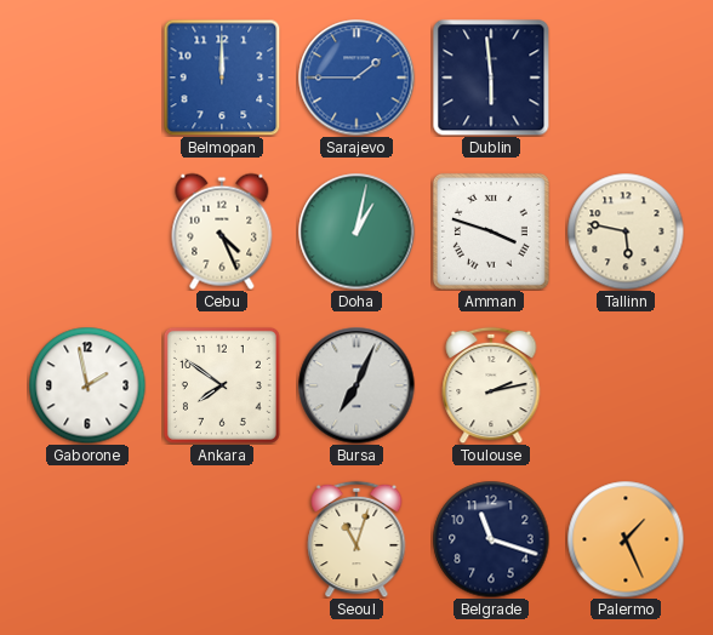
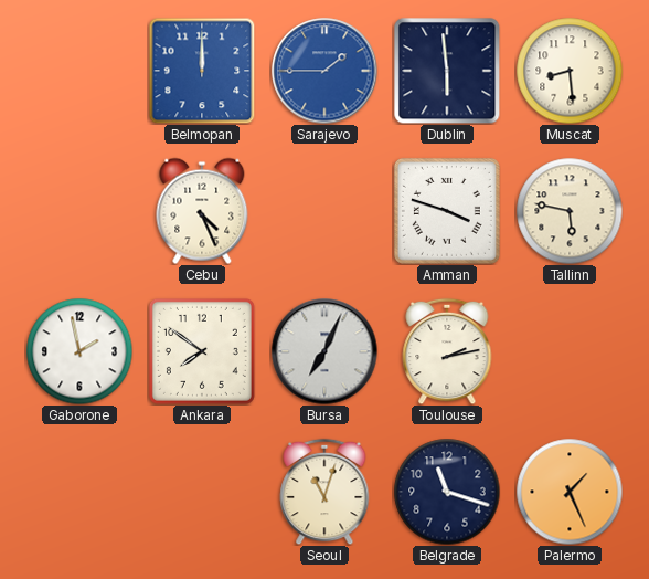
Muscat: none -> 8:29 (570, 71)
Doha: 1:02 -> none (356, 231)
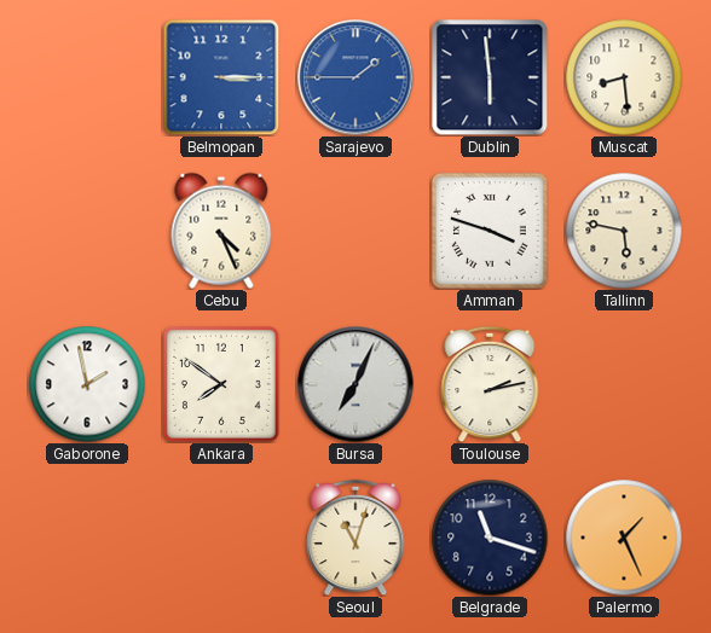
Belmopan: 12:00 -> 3:15 (221, 77)
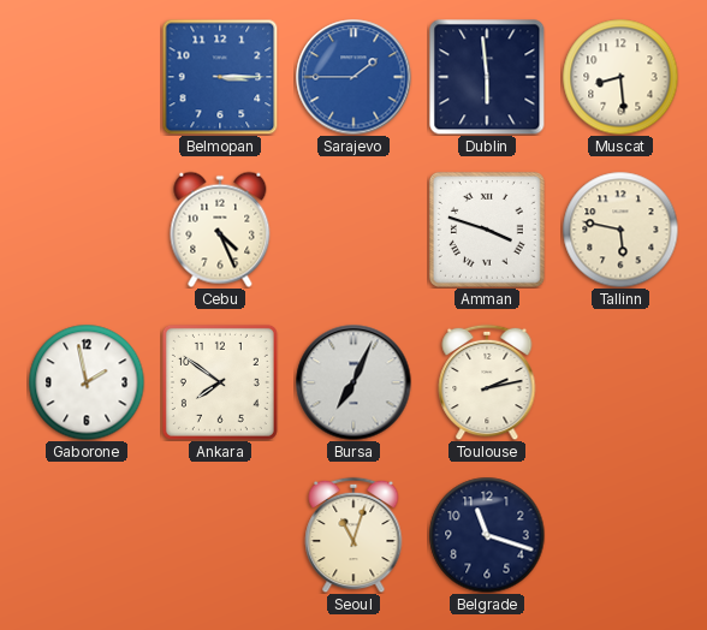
Palermo: 1:26 -> none (624, 538)
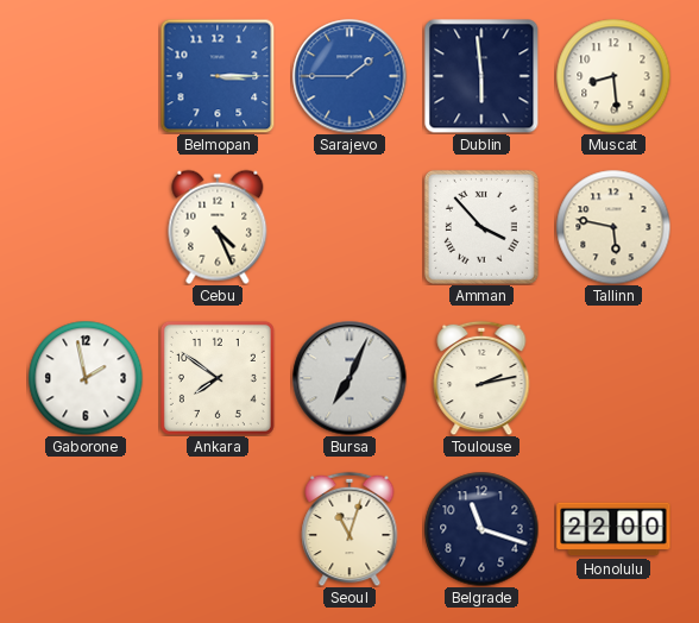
Amman: 3:48 -> 3:53 (481, 227)
Honolulu: none -> 22:00 (613, 529)
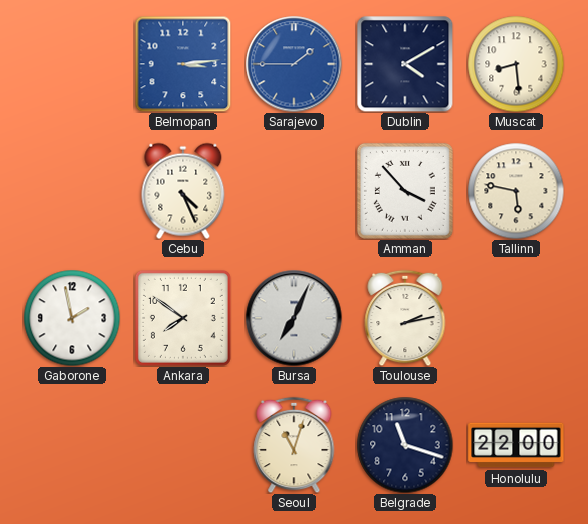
Belmopan: 3:15 -> 3:14 (183, 64)
Dublin: 5:59 -> 4:10 (405, 64)
